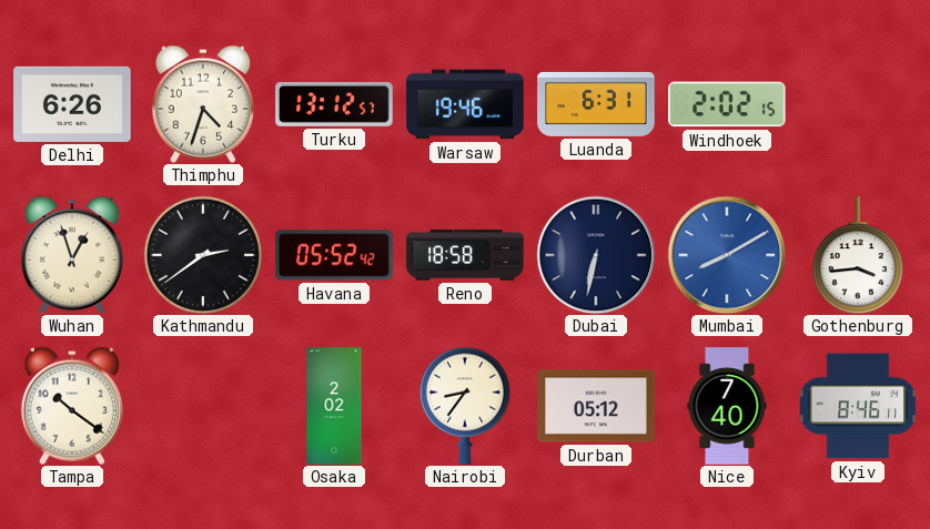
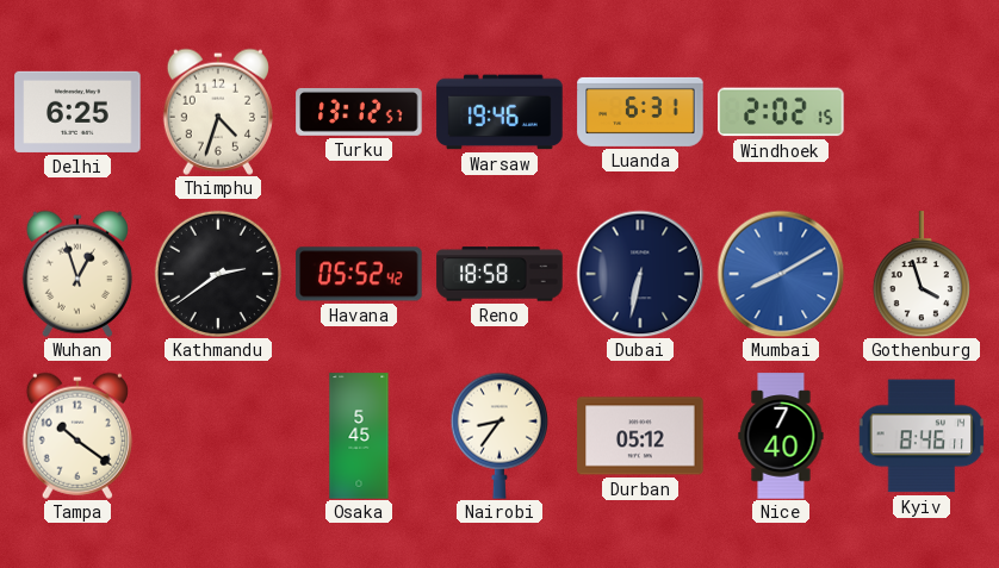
Delhi: 6:26 -> 6:25 (77, 112)
Gothenburg: 3:44 -> 3:57 (922, 274)
Osaka: 2:02 -> 5:45 (359, 436)
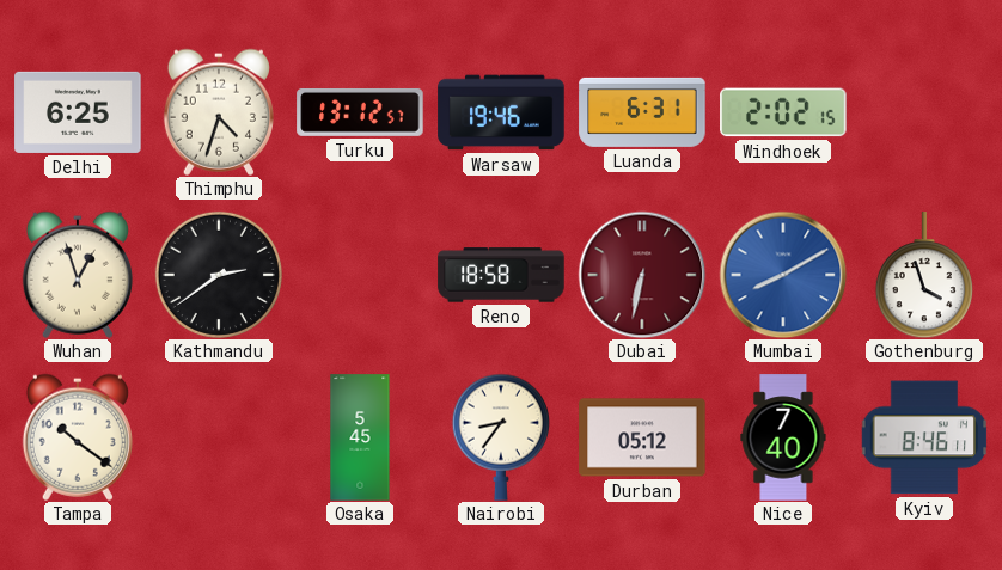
Havana: 05:52 -> none (359, 274)
Dubai dial: navy -> burgundy (642, 275)
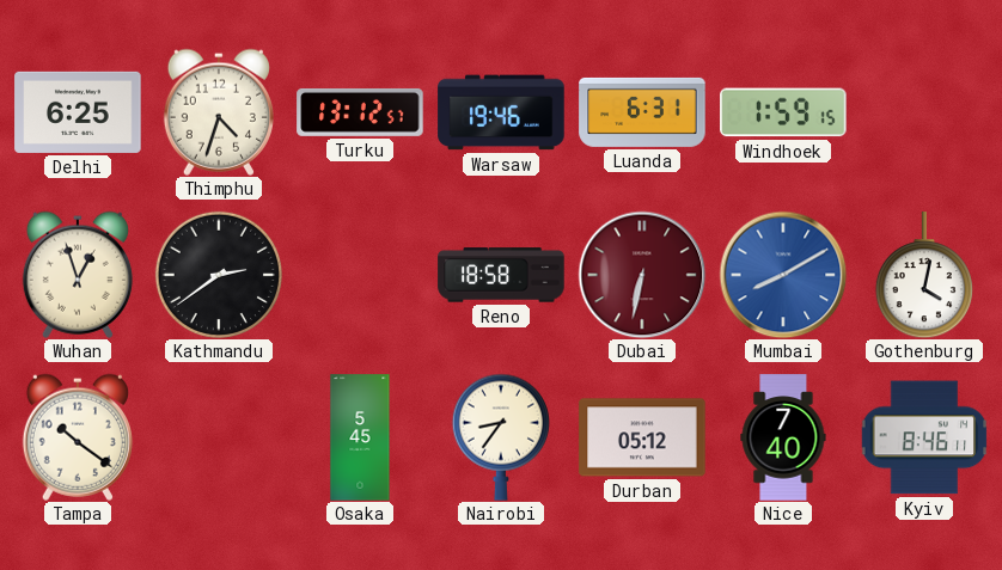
Windhoek: 2:02 -> 1:59 (783, 112)
Gothenburg: 3:57 -> 4:02 (924, 275)
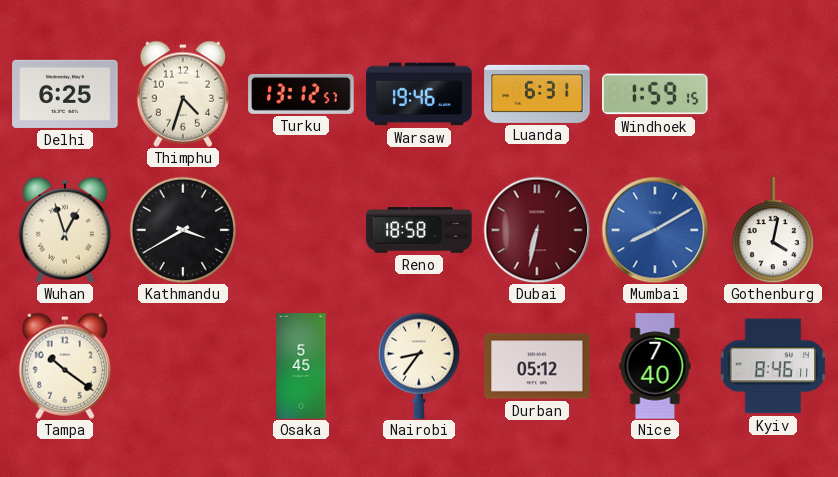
Kathmandu: 2:39 -> 3:40 (183, 230)
